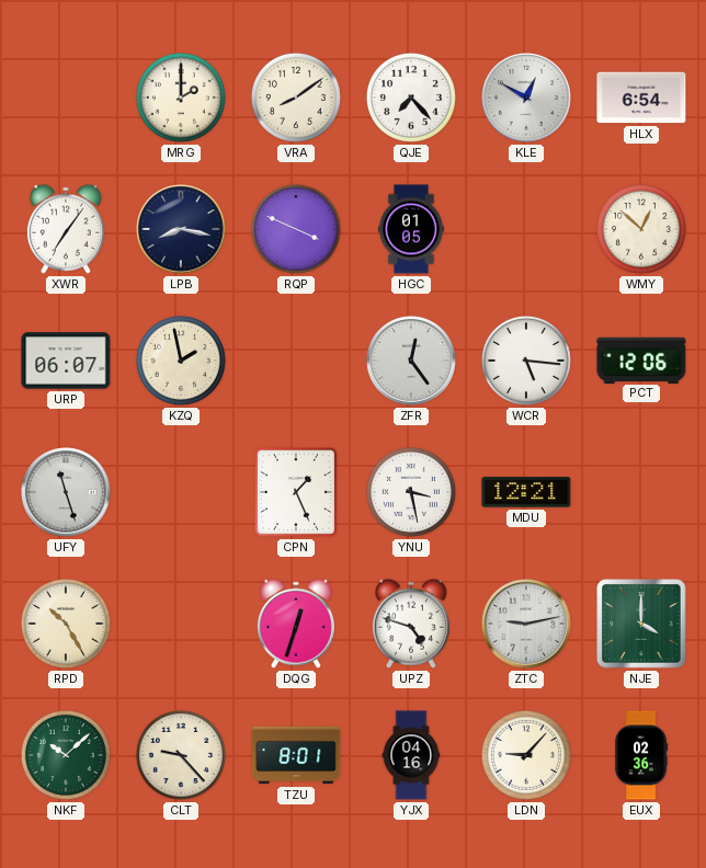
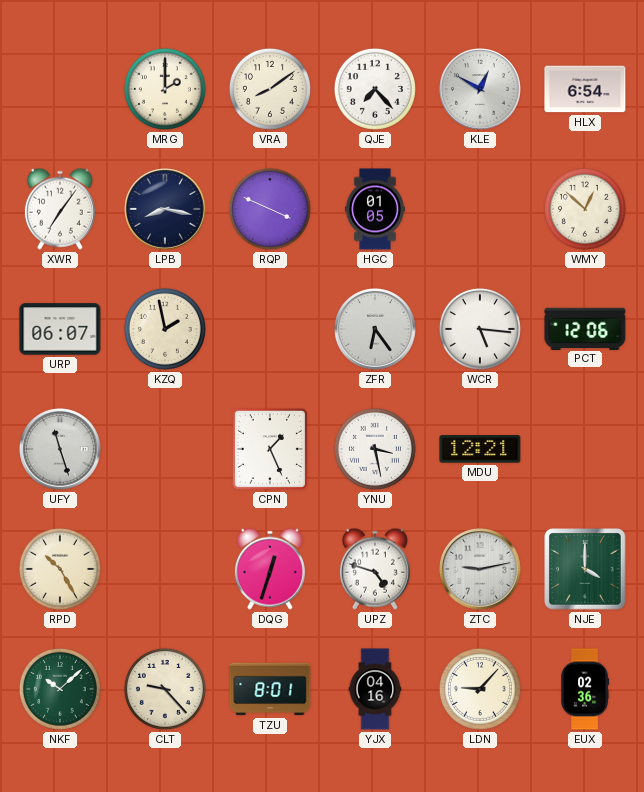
ZFR: 12:24 -> 6:24 (375, 329)
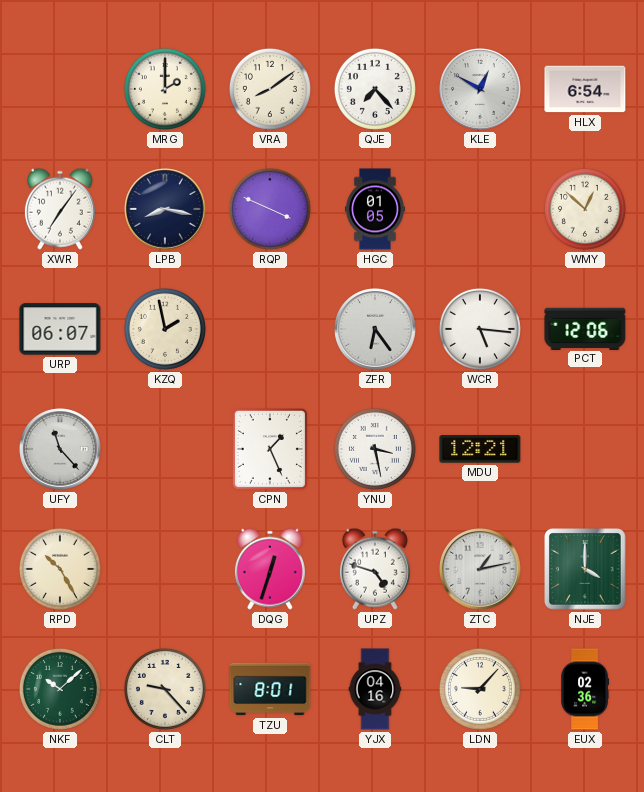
UFY: 11:27 -> 11:23 (60, 449)
ZTC: 9:13 -> 1:13 (480, 569)
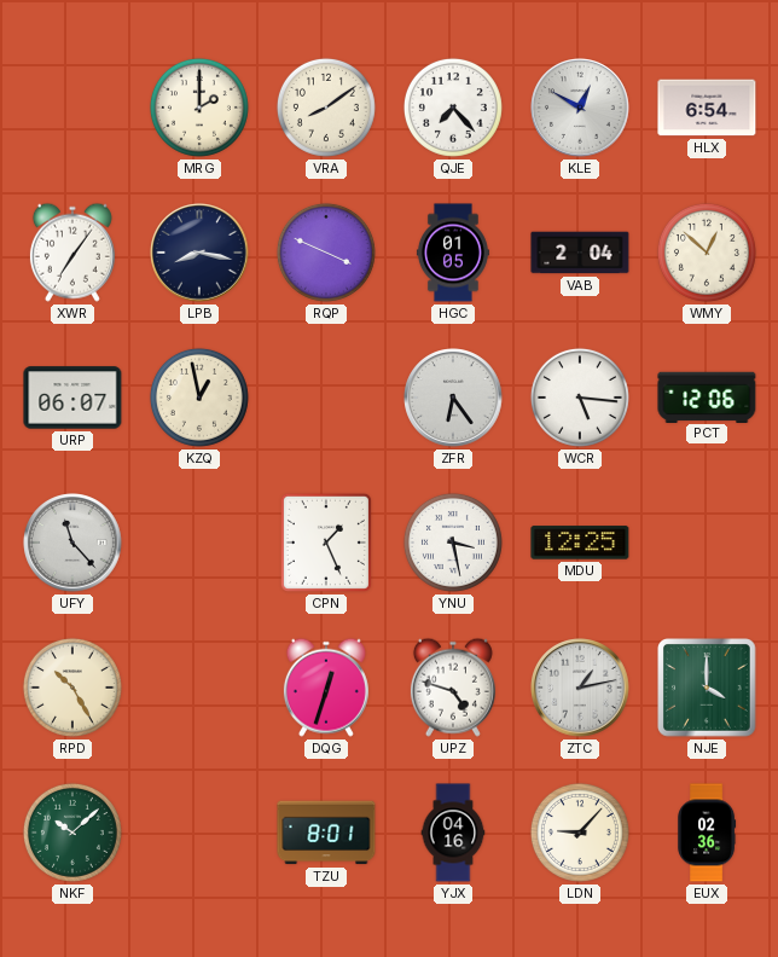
VAB: none -> 2:04 (580, 253)
KZQ: 1:58 -> 12:58 (199, 398)
MDU: 12:21 -> 12:25 (580, 543)
CLT: 9:23 -> none (165, 689)
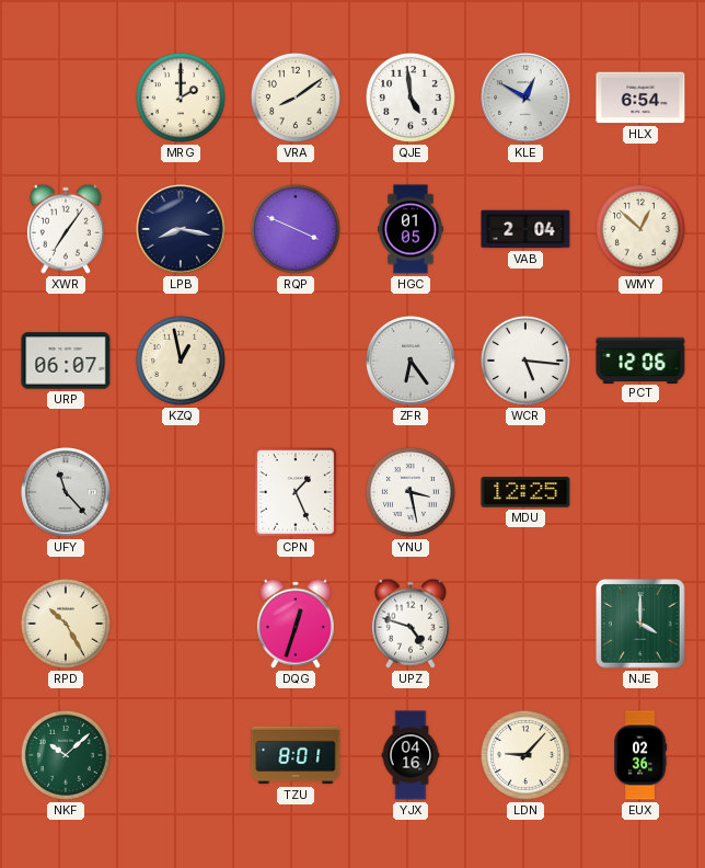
QJE: 7:23 -> 4:59 (411, 98)
ZTC: 1:13 -> none (580, 688)
